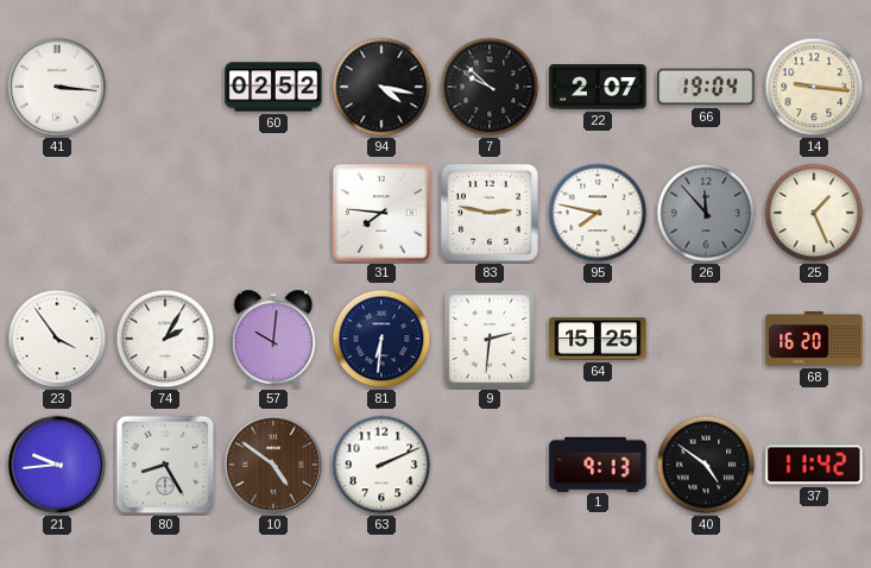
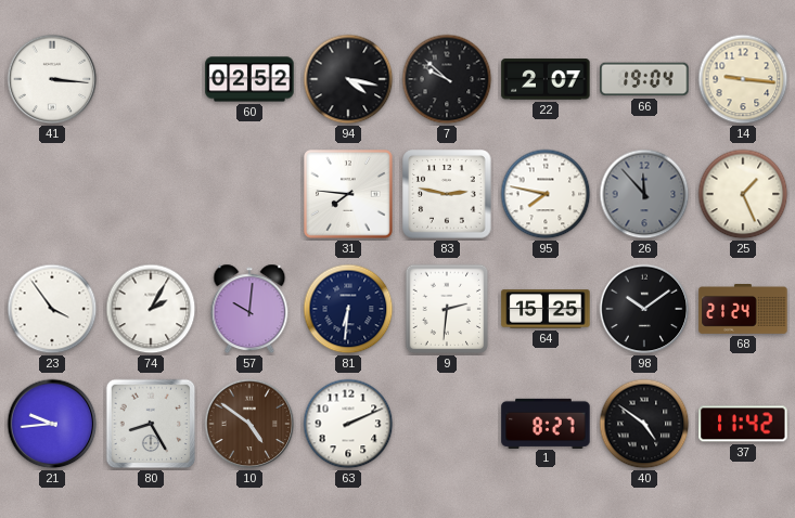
98: none -> 10:09 (644, 309)
68: 16:20 -> 21:24 (743, 310)
1: 9:13 -> 8:27 (546, 423)
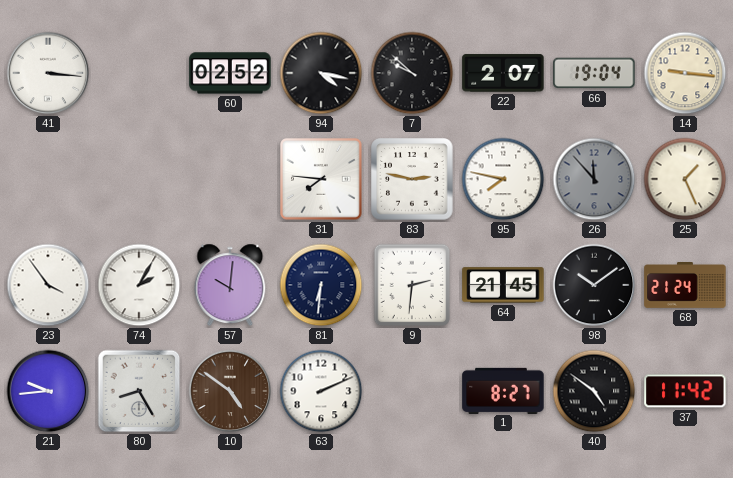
64: 15:25 -> 21:45 (503, 285)
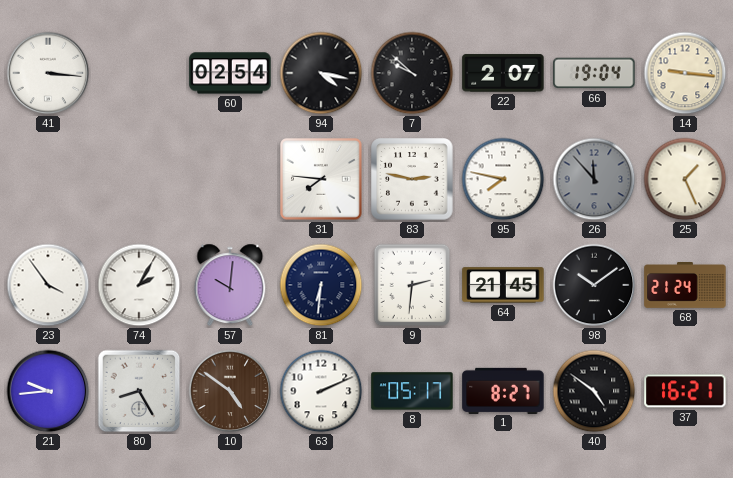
60: 02:52 -> 02:54 (230, 73)
8: none -> 05:17 (412, 391)
37: 11:42 -> 16:21 (685, 391)
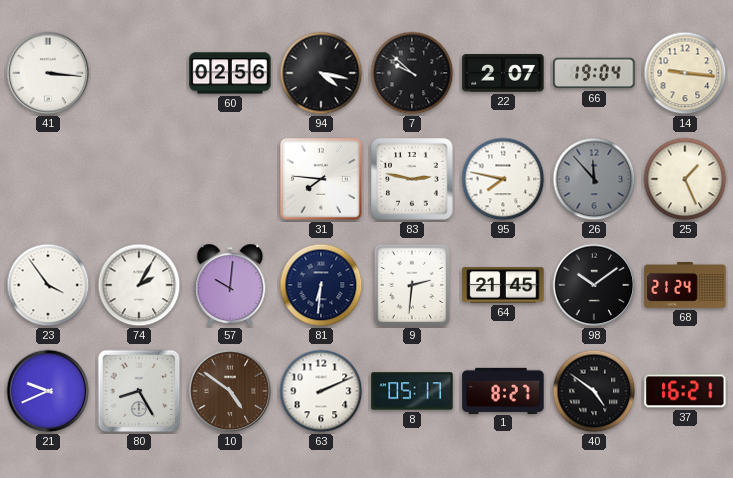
60: 02:54 -> 02:56 (230, 73)
21: 9:44 -> 9:41 (48, 391)
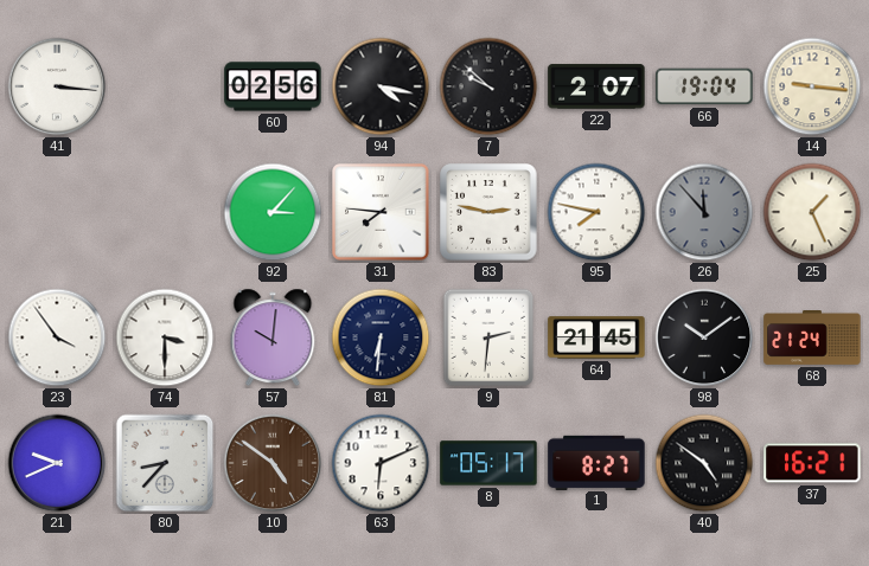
92: none -> 3:07 (273, 212)
74: 2:05 -> 3:30 (165, 337)
80: 8:25 -> 8:37 (165, 463)
63: 2:11 -> 6:11 (381, 463)
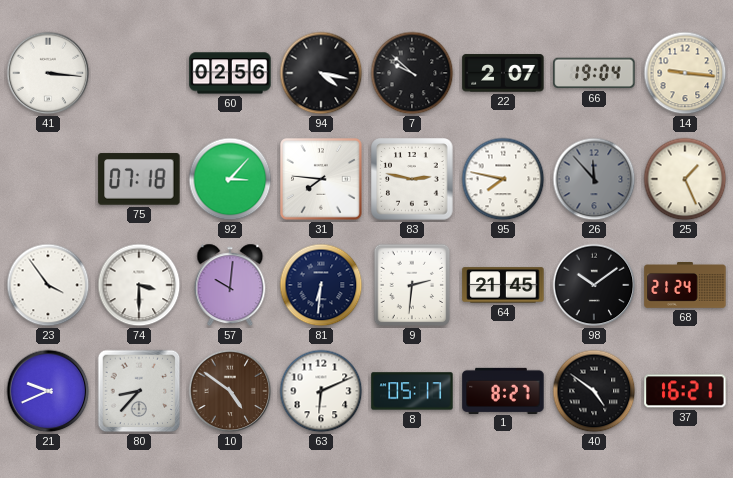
75: none -> 07:18 (139, 179)
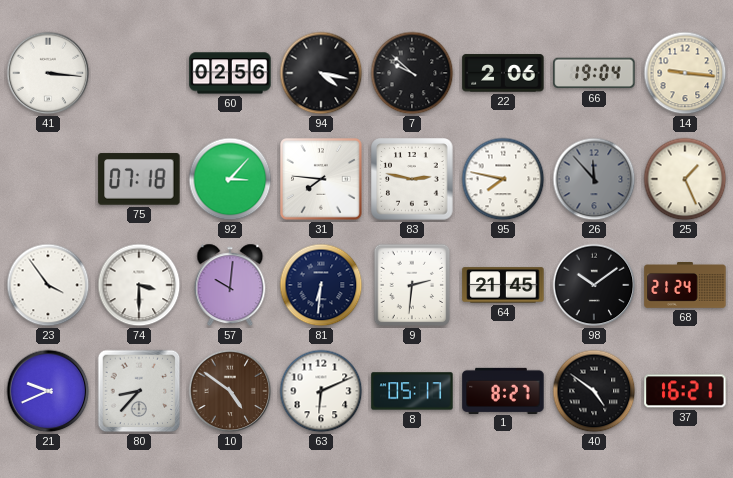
22: 2:07 -> 2:06 (503, 73)
